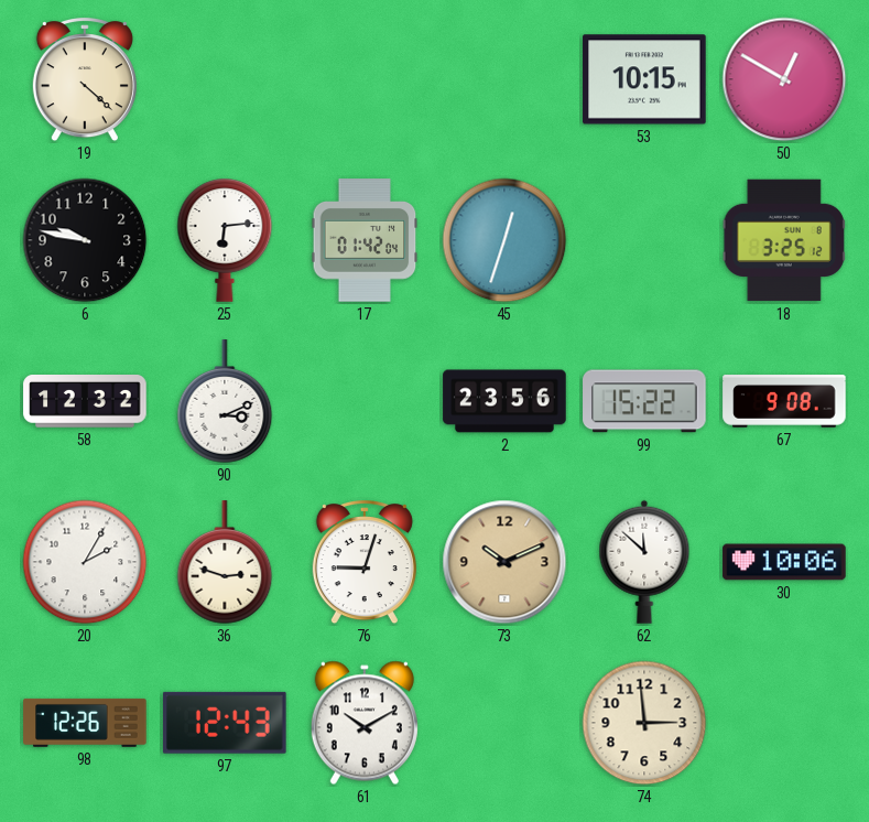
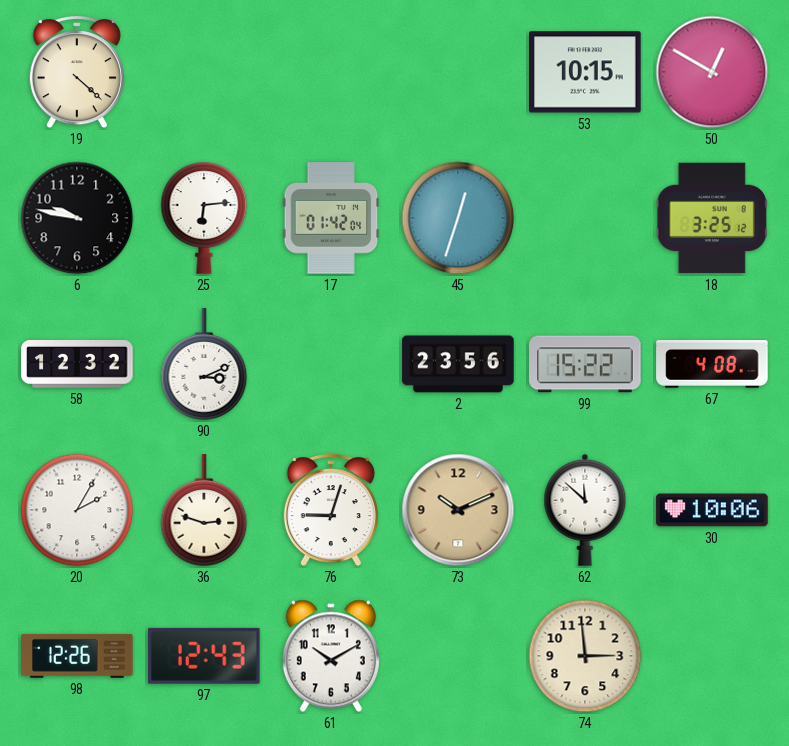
67: 9:08 -> 4:08 (712, 364)
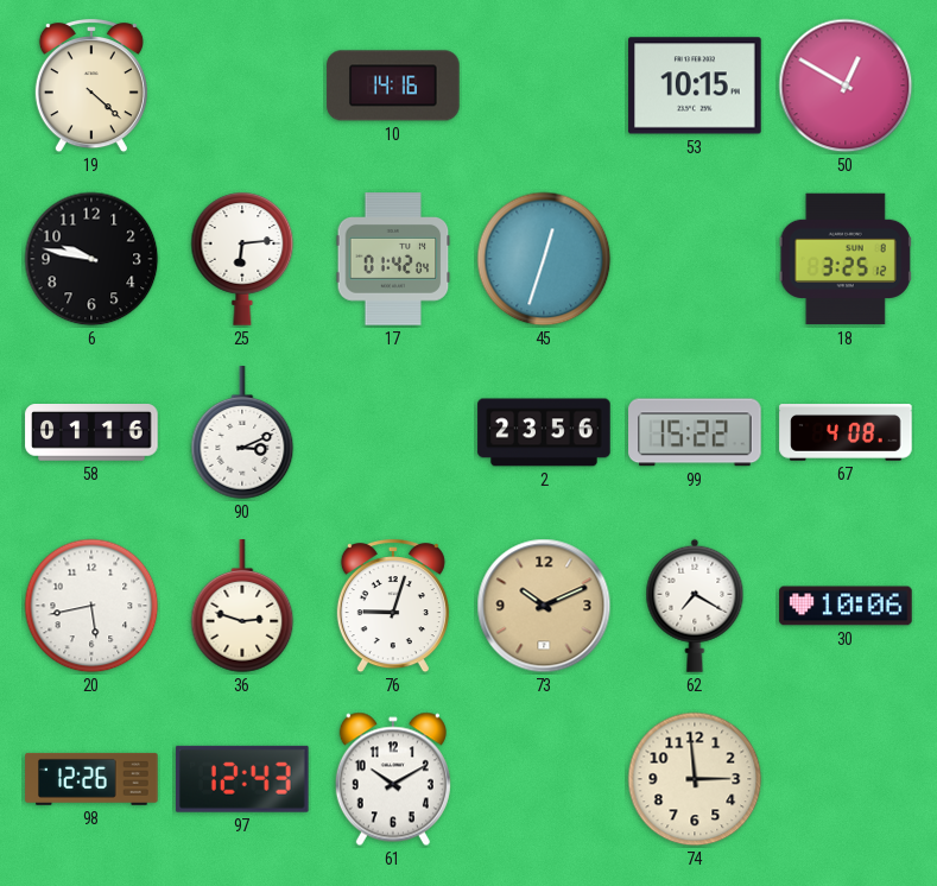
10: none -> 14:16 (393, 86)
58: 12:32 -> 01:16 (91, 433)
20: 2:05 -> 5:43 (91, 606)
62: 11:52 -> 7:20 (695, 606)
